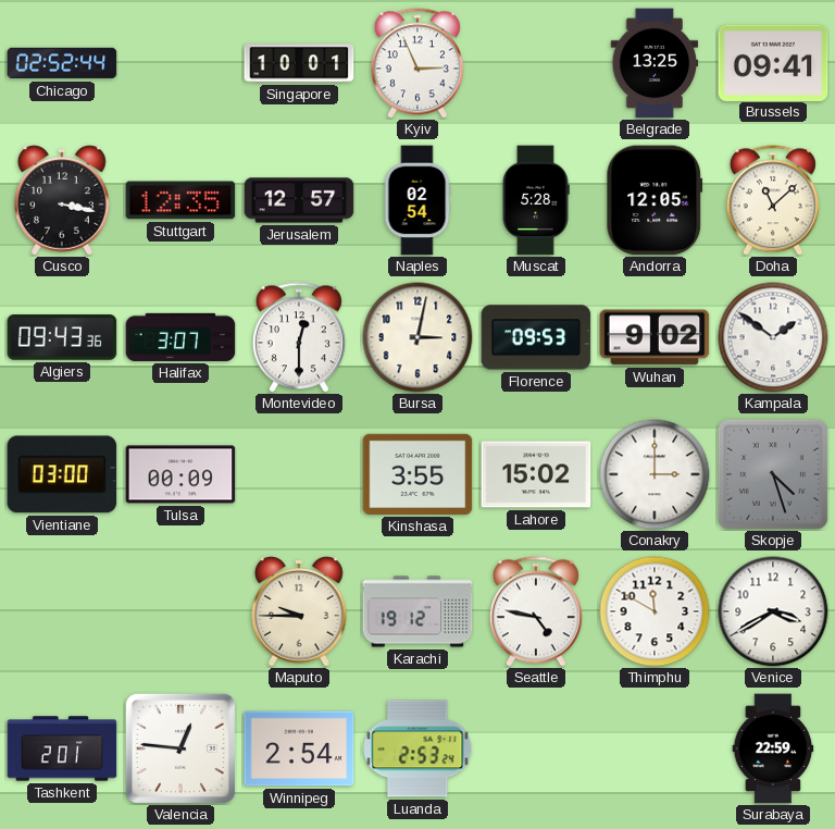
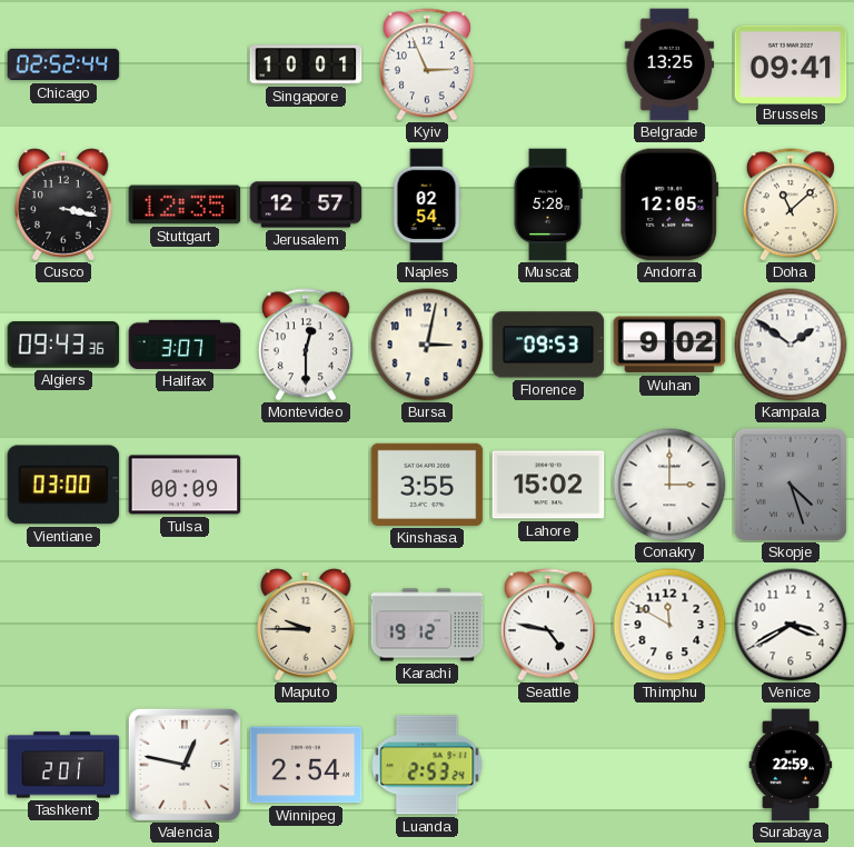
Valencia: 12:46 -> 12:47 (185, 765)
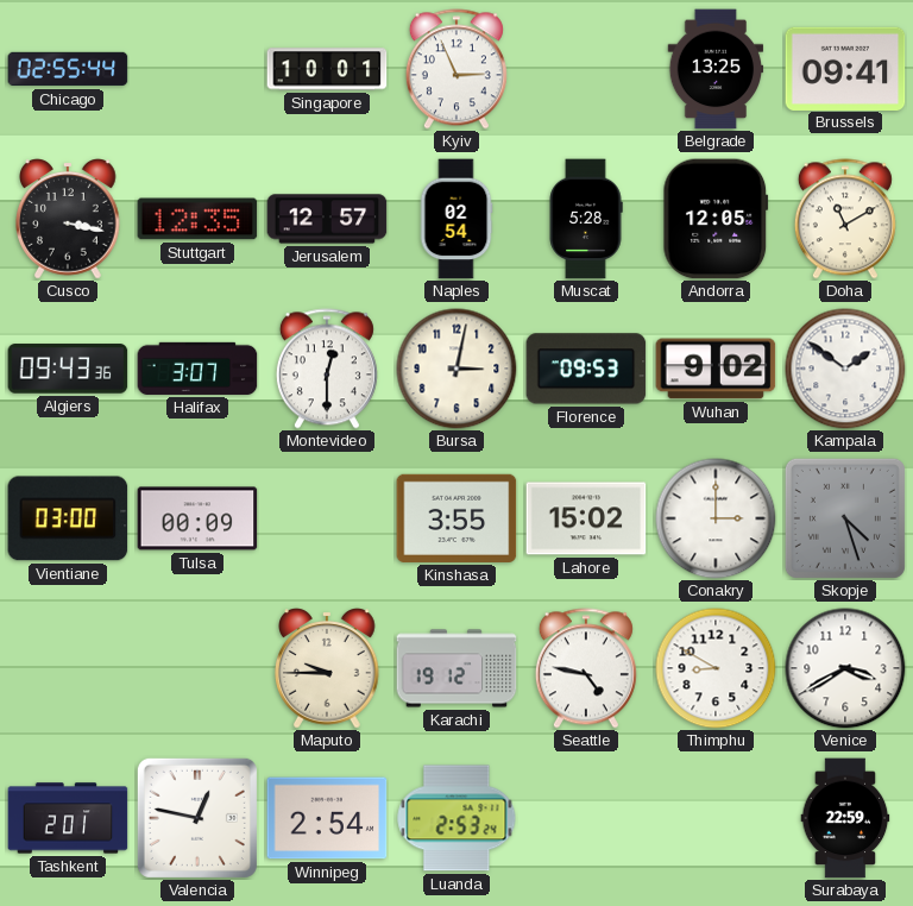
Chicago: 02:52 -> 02:55 (68, 69)
Doha: 11:08 -> 11:10 (845, 219)
Thimphu: 11:50 -> 8:50 (716, 668)
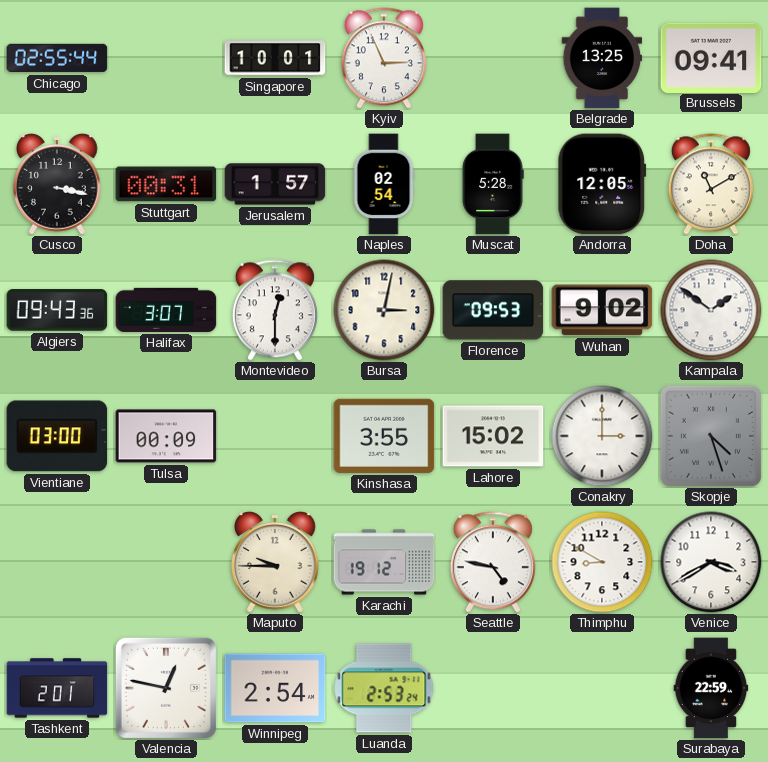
Stuttgart: 12:35 -> 00:31 (166, 184)
Jerusalem: 12:57 -> 1:57 (275, 184)
